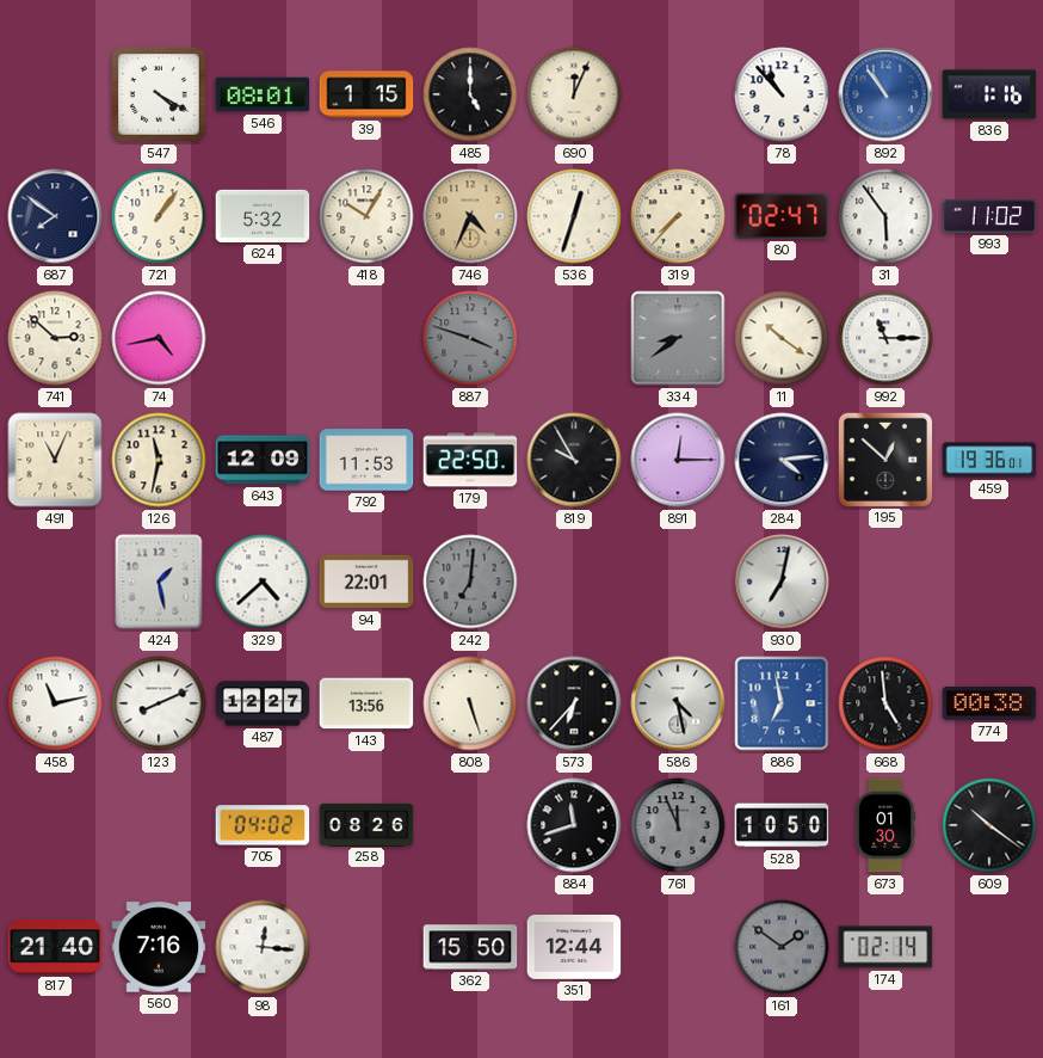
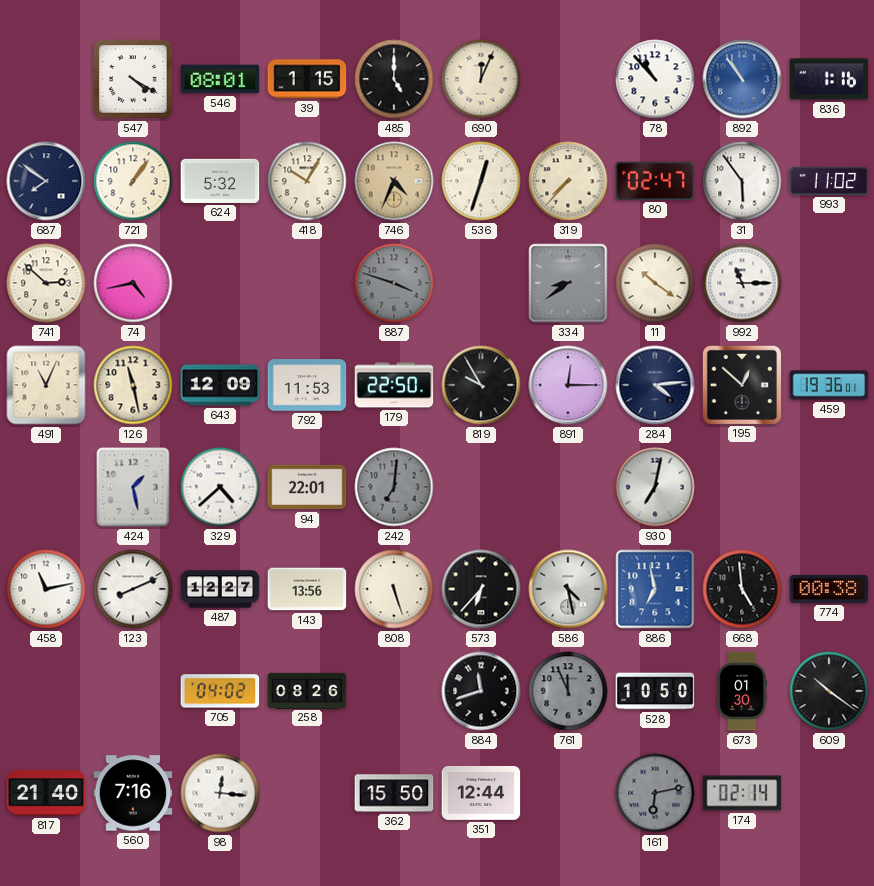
126: 11:32 -> 11:28 (133, 385)
161: 1:51 -> 6:13 (655, 793)
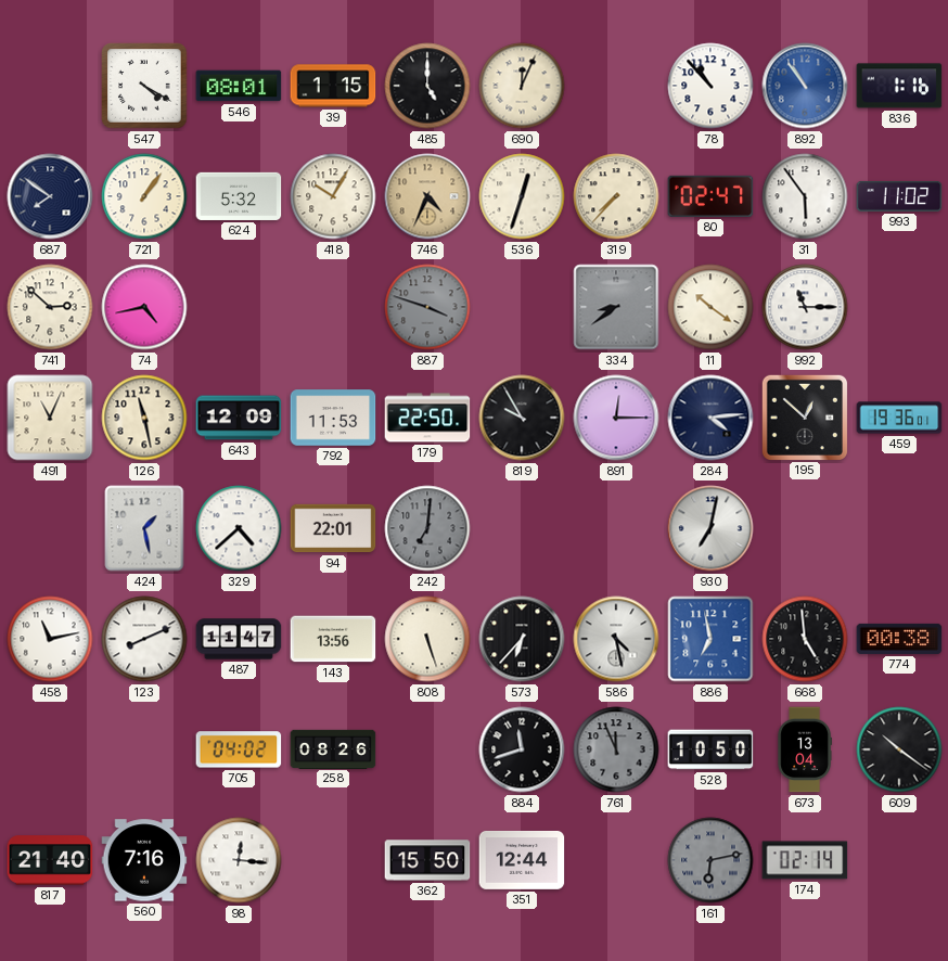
487: 12:27 -> 11:47 (239, 639)
673: 01:30 -> 13:04 (805, 749)
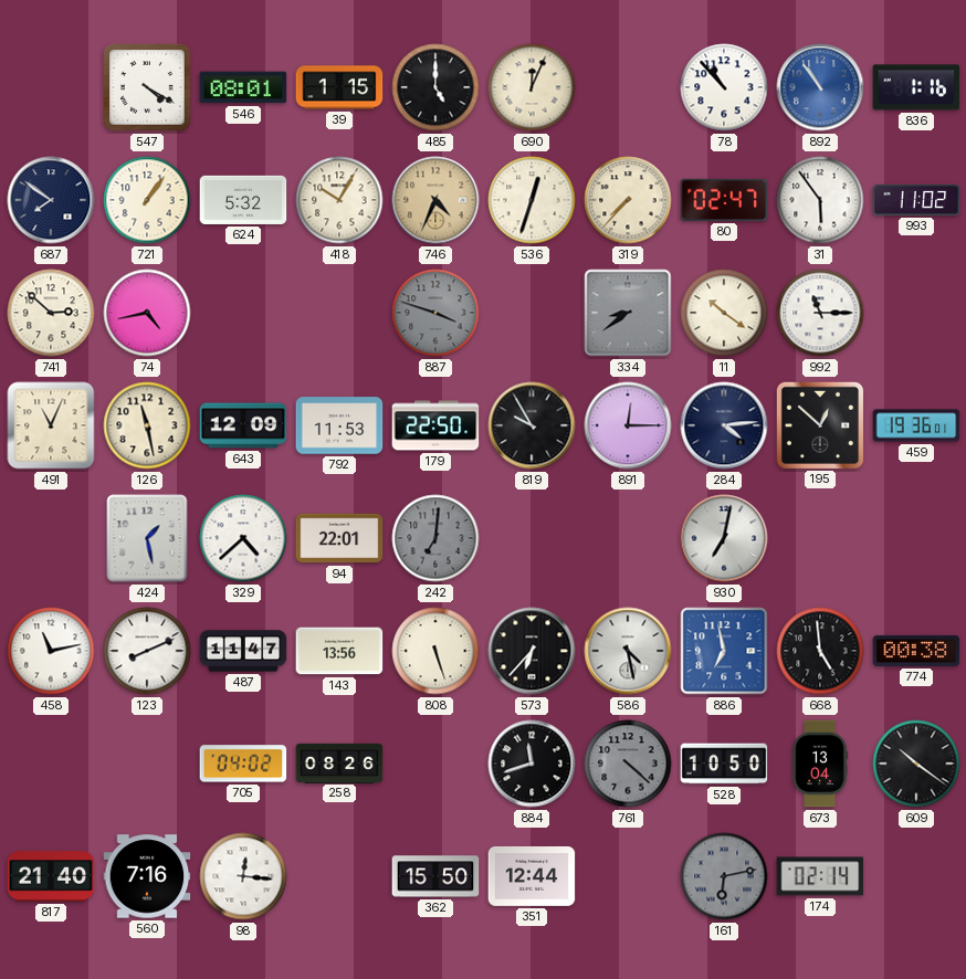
761: 11:56 -> 4:22 (628, 764)
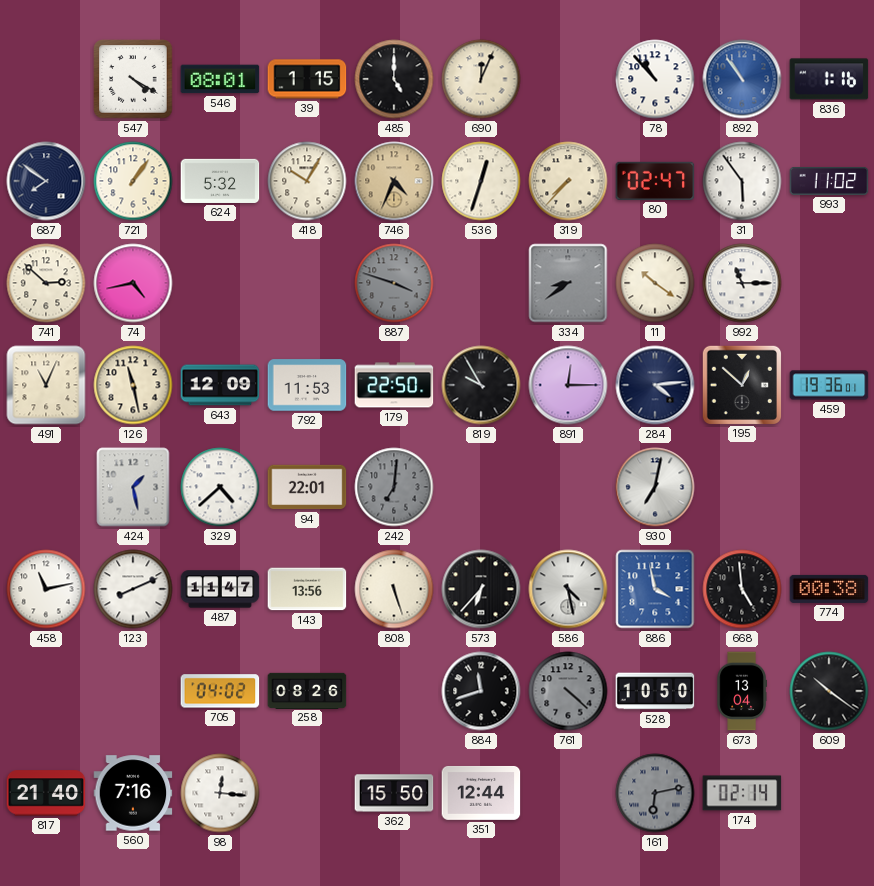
886: 6:58 -> 3:58 (655, 589)
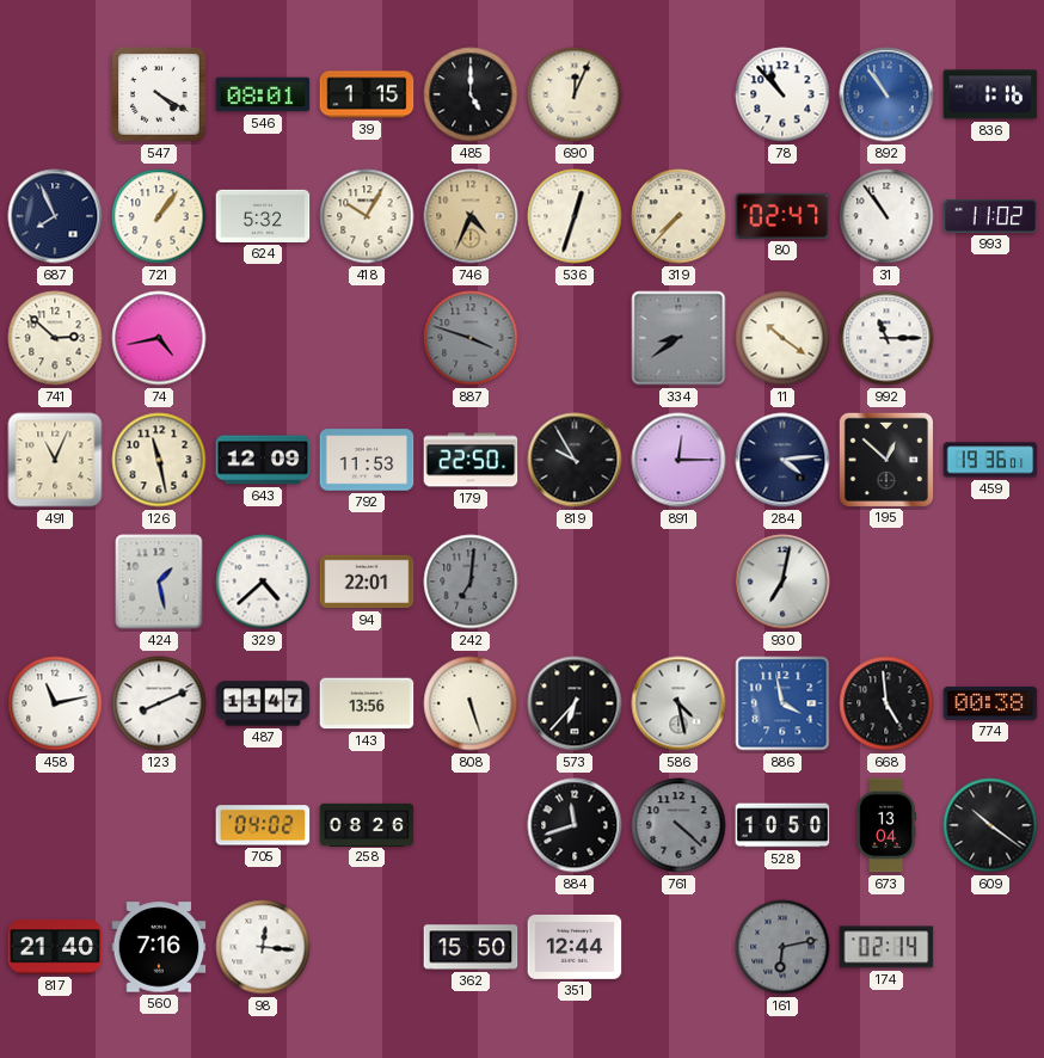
687: 7:51 -> 7:56 (55, 216)
31: 5:54 -> 10:54 (886, 216)
